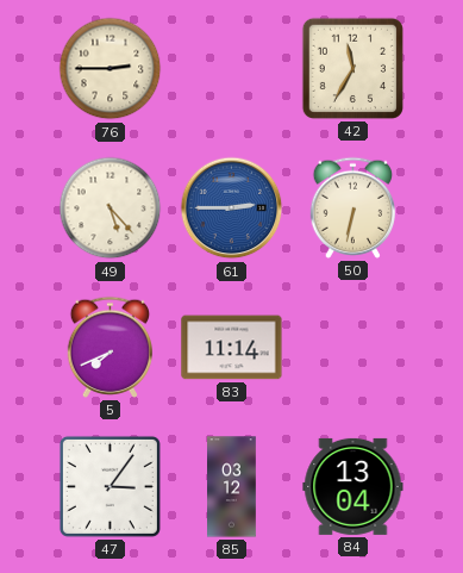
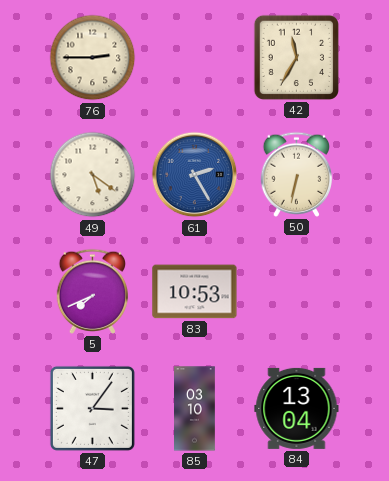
49: 5:23 -> 5:21 (93, 175)
61: 2:45 -> 2:25 (195, 175)
83: 11:14 -> 10:53 (195, 292)
85: 03:12 -> 03:10 (195, 409)
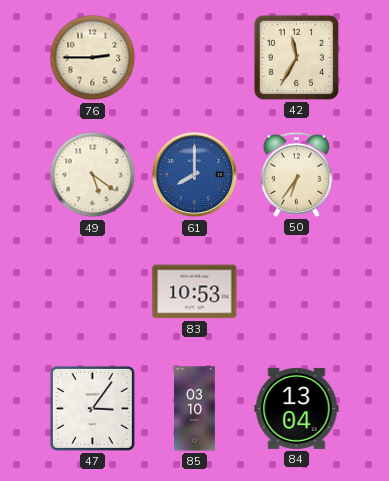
61: 2:25 -> 8:00 (195, 175)
50: 6:32 -> 6:36 (296, 174)
5: 7:41 -> none (92, 291)
